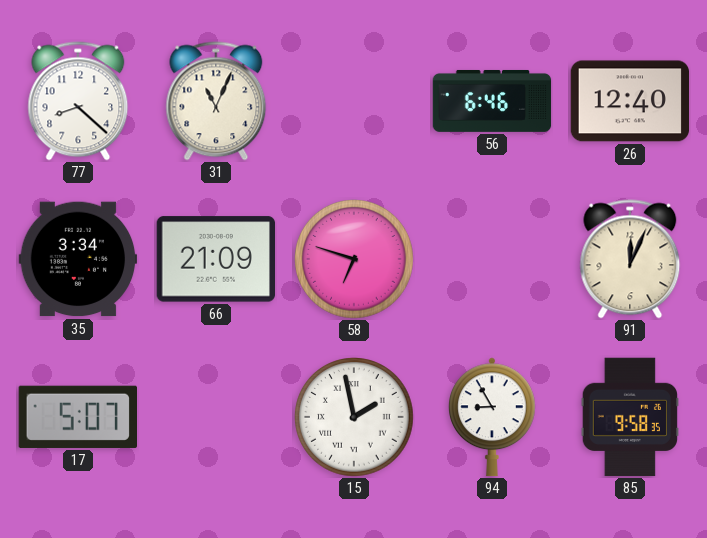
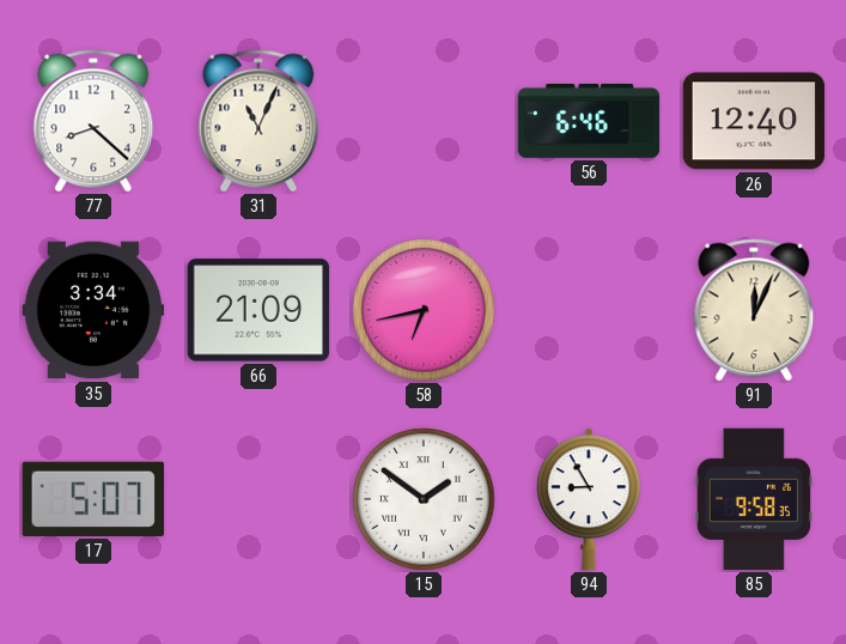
58: 6:48 -> 6:43 (424, 310)
15: 1:58 -> 1:51 (424, 499)
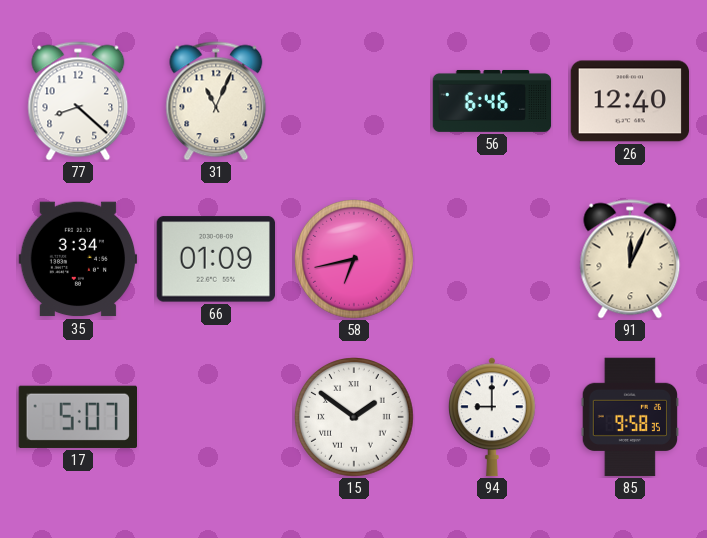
66: 21:09 -> 01:09 (216, 259)
94: 8:55 -> 9:00 (492, 417)
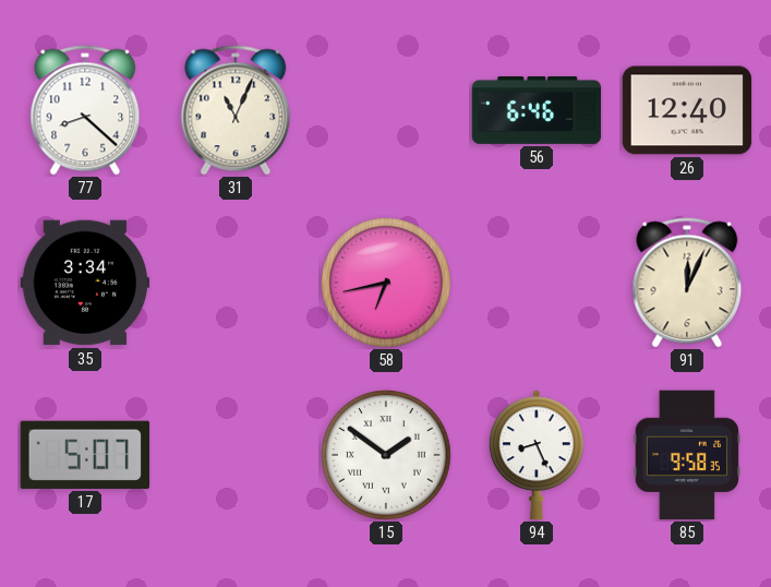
66: 01:09 -> none (216, 259)
94: 9:00 -> 8:26 (537, 455)
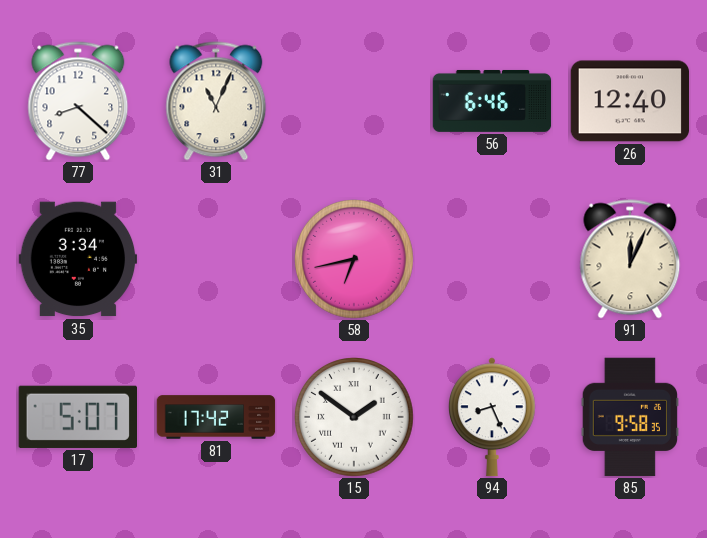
81: none -> 17:42 (216, 417)
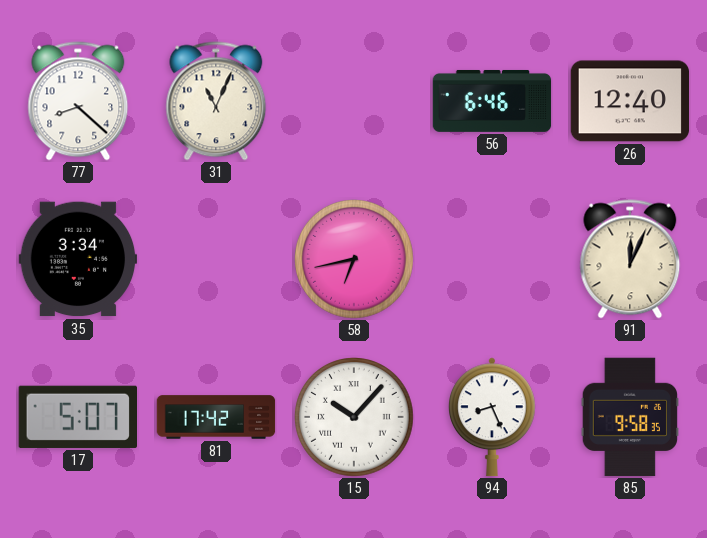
15: 1:51 -> 10:07 (354, 417)
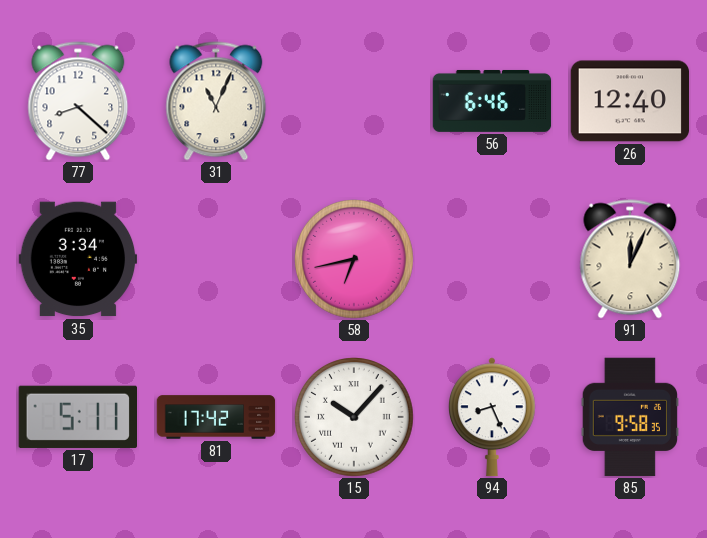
17: 5:07 -> 5:11 (77, 417)
